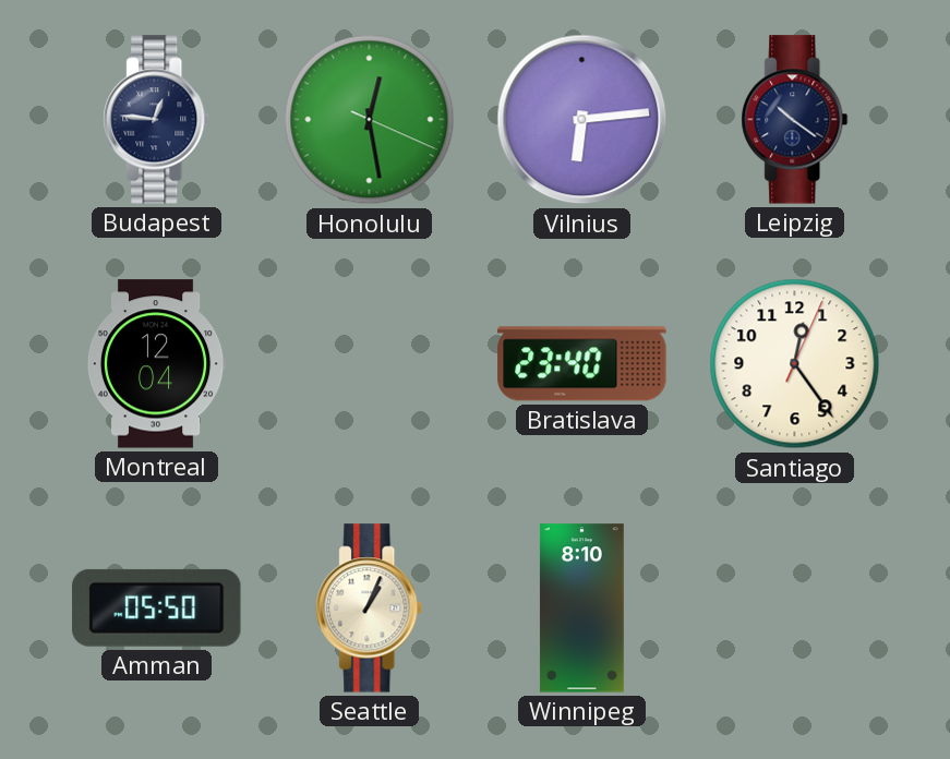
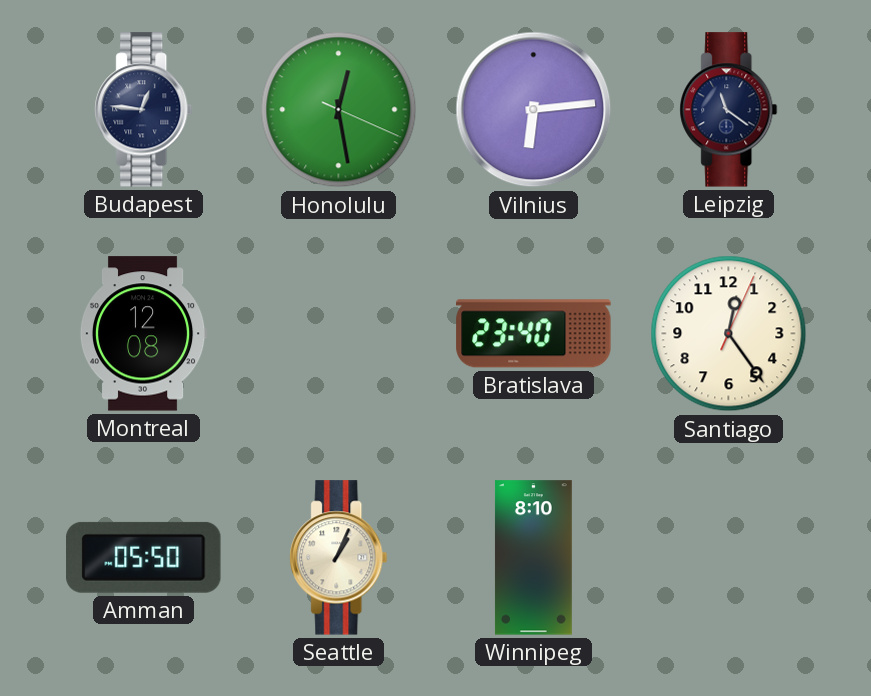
Leipzig: 10:21 -> 11:21 (729, 110)
Montreal: 12:04 -> 12:08 (143, 334)
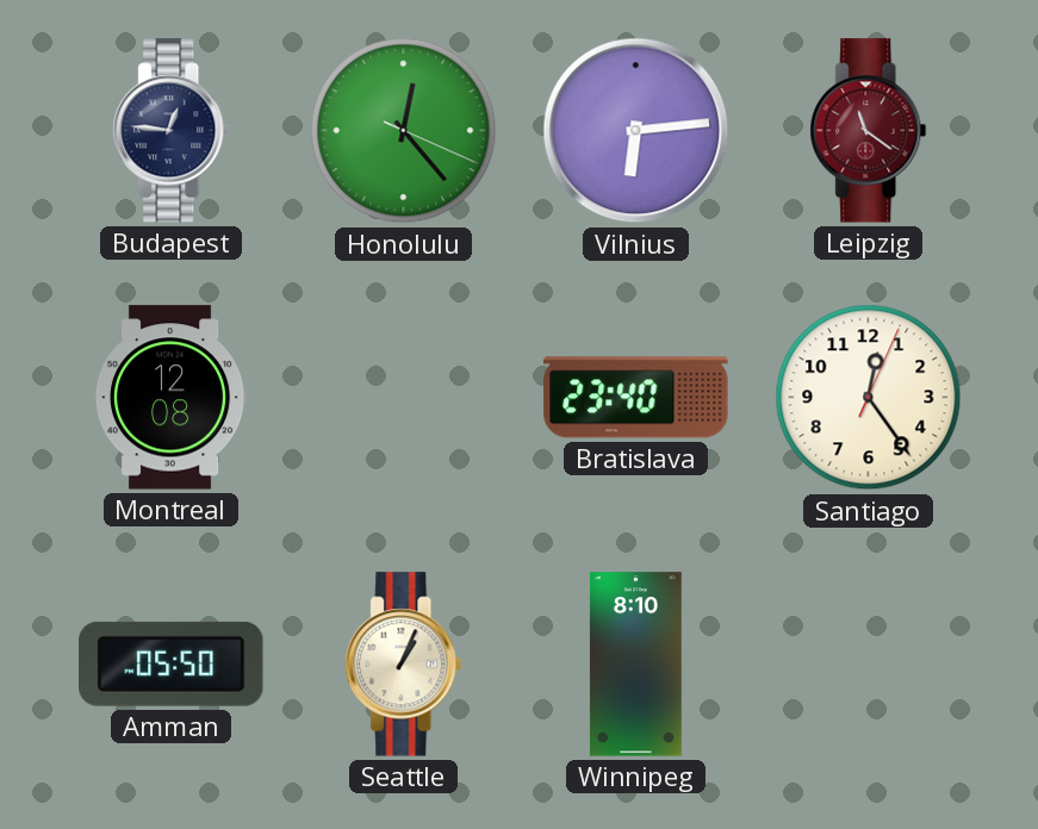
Honolulu: 12:28 -> 12:23 (404, 131)
Leipzig dial: navy -> burgundy (869, 131)
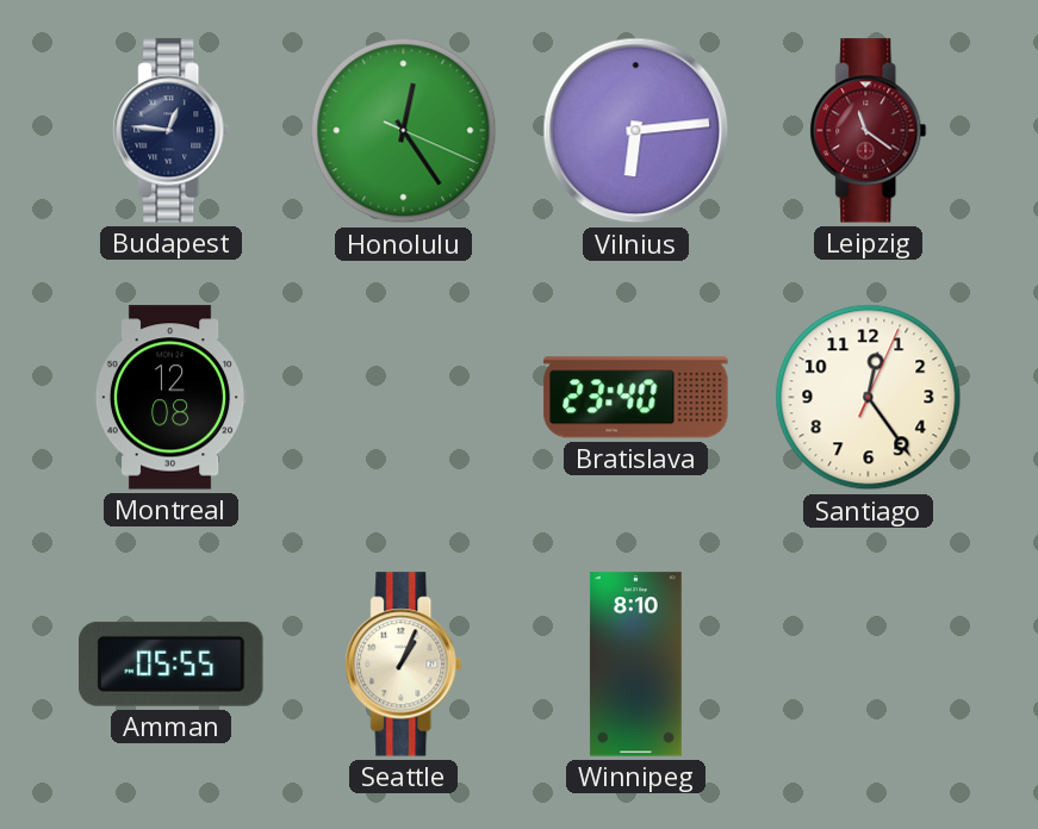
Honolulu: 12:23 -> 12:24 (404, 131)
Amman: 05:50 -> 05:55 (172, 663)
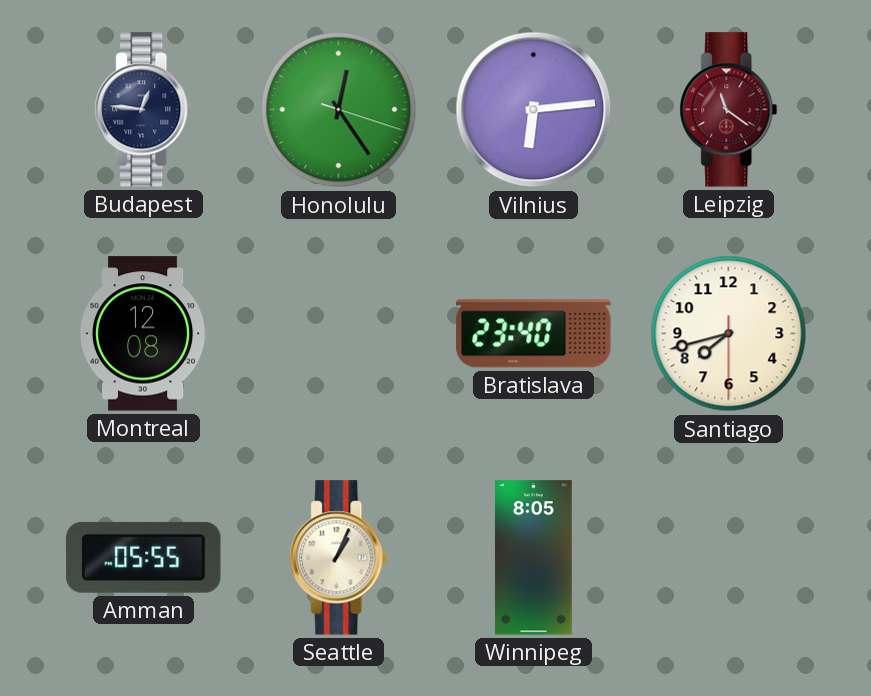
Honolulu: 12:24:19 -> 12:24:18 (339, 110)
Santiago: 12:24 -> 7:42 (729, 334)
Winnipeg: 8:10 -> 8:05 (533, 558)
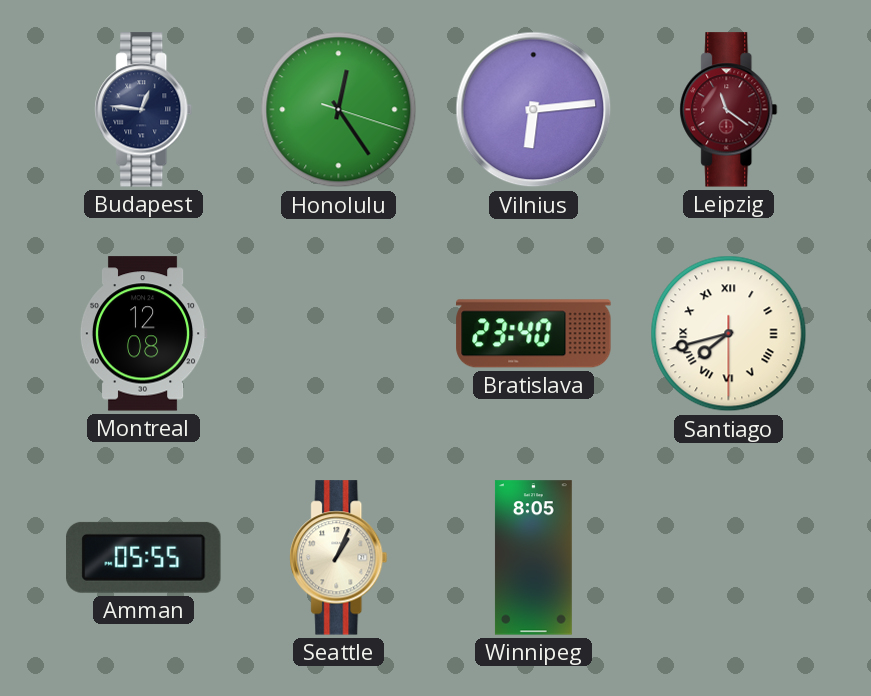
Santiago numerals: Arabic -> Roman (729, 334)
